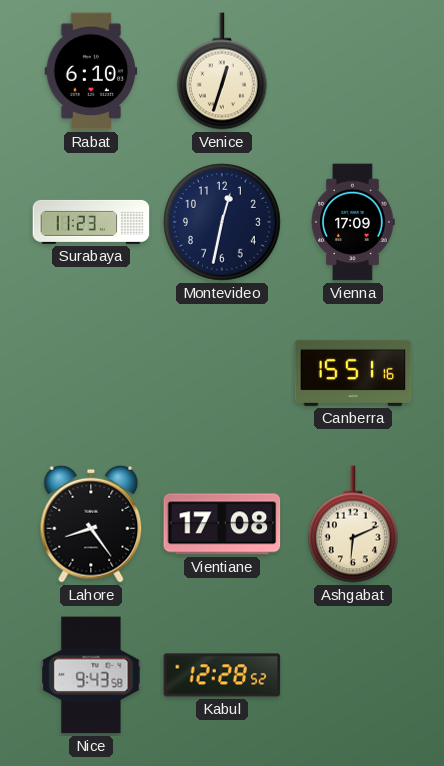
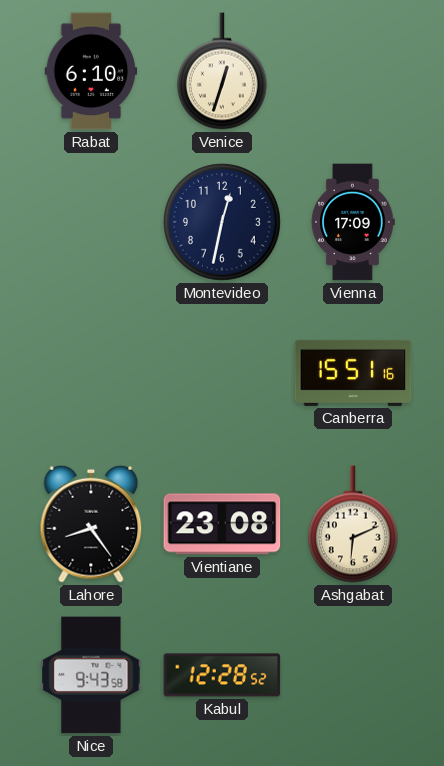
Surabaya: 11:23 -> none (91, 222)
Vientiane: 17:08 -> 23:08 (222, 524)
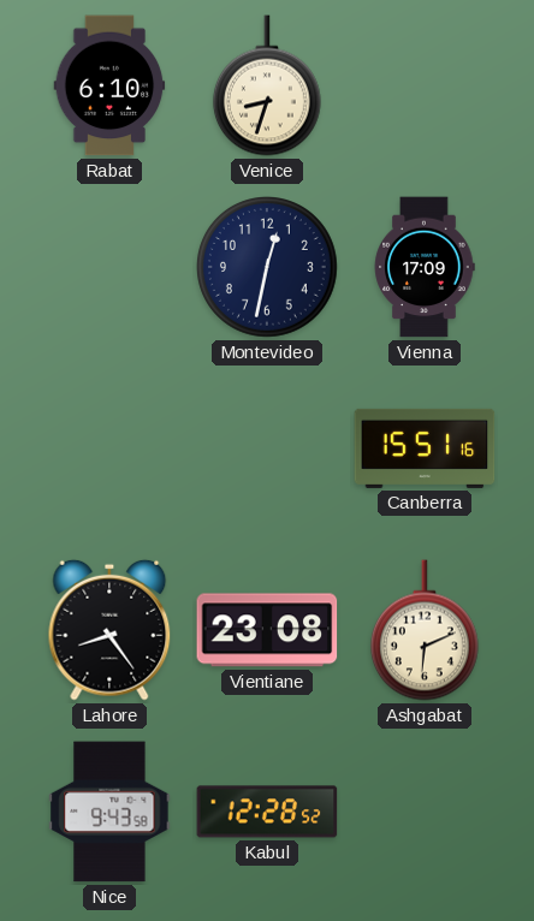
Venice: 12:33 -> 8:33 (267, 85)
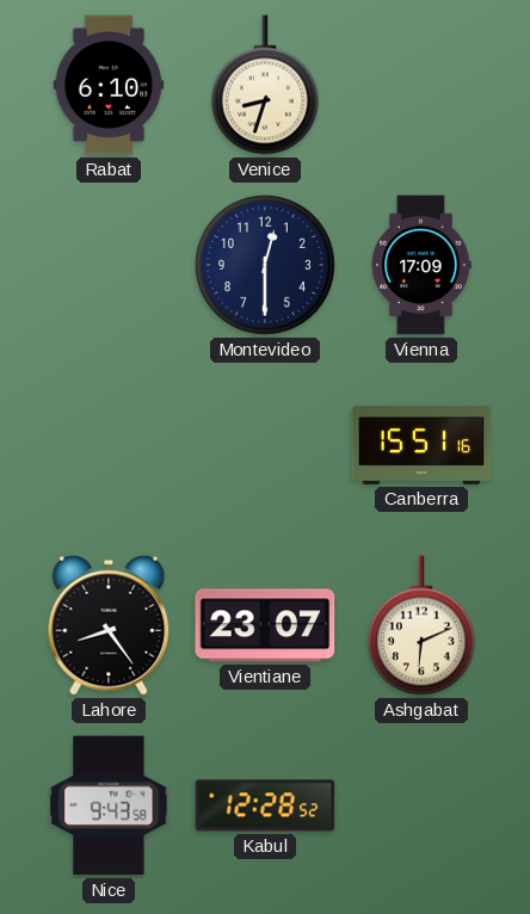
Montevideo: 12:32 -> 12:30 (266, 266)
Vientiane: 23:08 -> 23:07 (265, 625)
